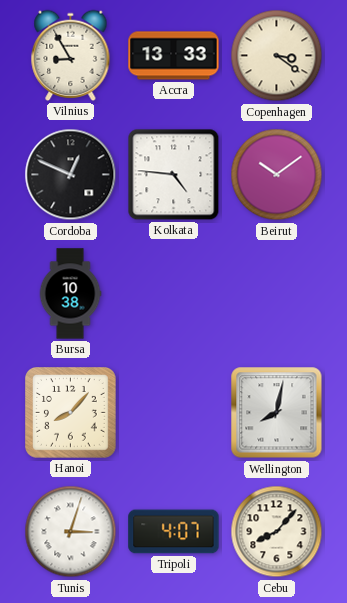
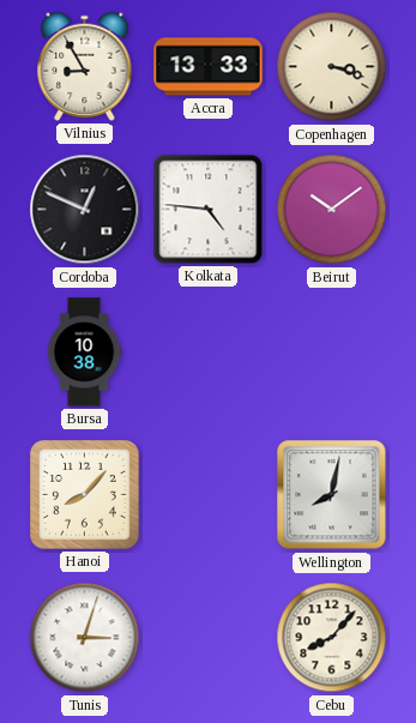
Copenhagen: 3:21 -> 3:18 (332, 67)
Tripoli: 4:07 -> none (174, 532)
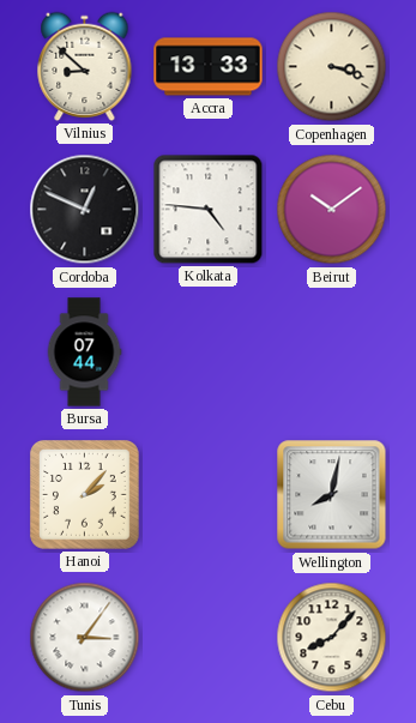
Vilnius: 8:55 -> 8:52 (85, 66)
Bursa: 10:38 -> 07:44 (84, 353)
Hanoi: 8:07 -> 2:07 (85, 495)
Tunis: 3:03 -> 3:06 (85, 638)
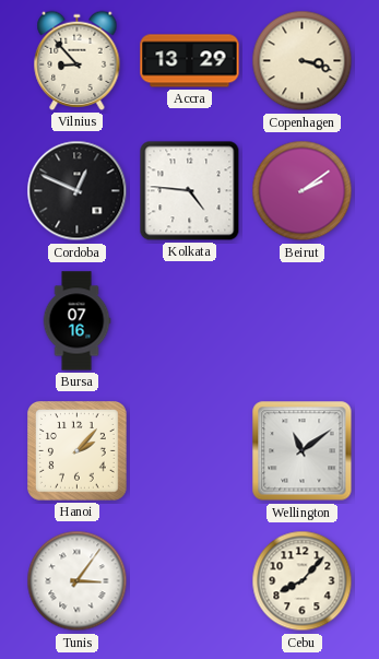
Vilnius: 8:52 -> 8:53 (78, 60)
Accra: 13:33 -> 13:29 (190, 61)
Beirut: 10:09 -> 2:09 (303, 191)
Bursa: 07:44 -> 07:16 (76, 321)
Wellington: 8:02 -> 11:09 (303, 451)
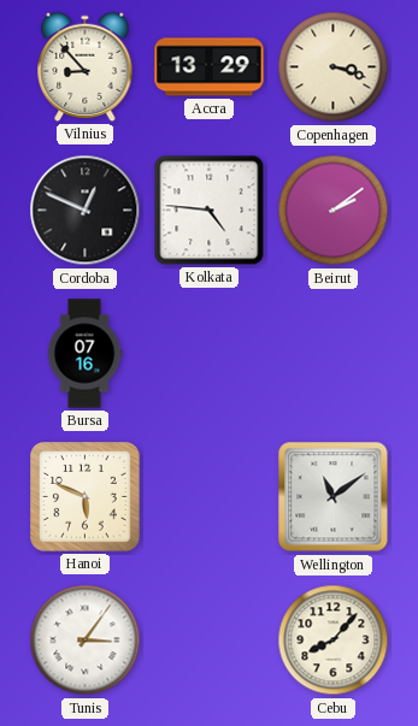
Hanoi: 2:07 -> 5:49 (86, 497)
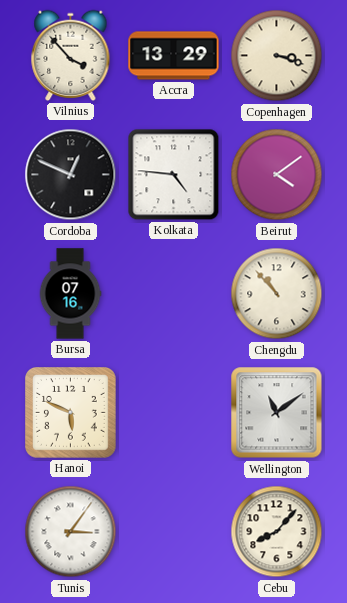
Vilnius: 8:53 -> 3:53 (71, 55)
Beirut: 2:09 -> 4:09 (277, 175)
Chengdu: none -> 10:53 (277, 294)
